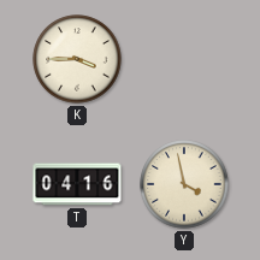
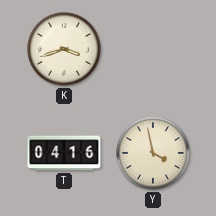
K: 3:45 -> 3:42 (64, 49)
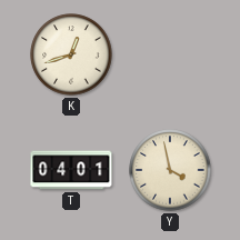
K: 3:42 -> 12:42 (71, 54)
T: 04:16 -> 04:01 (71, 170)
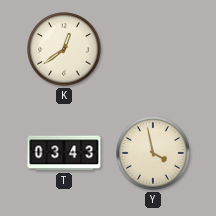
K: 12:42 -> 12:39 (64, 49)
T: 04:01 -> 03:43 (64, 153)
